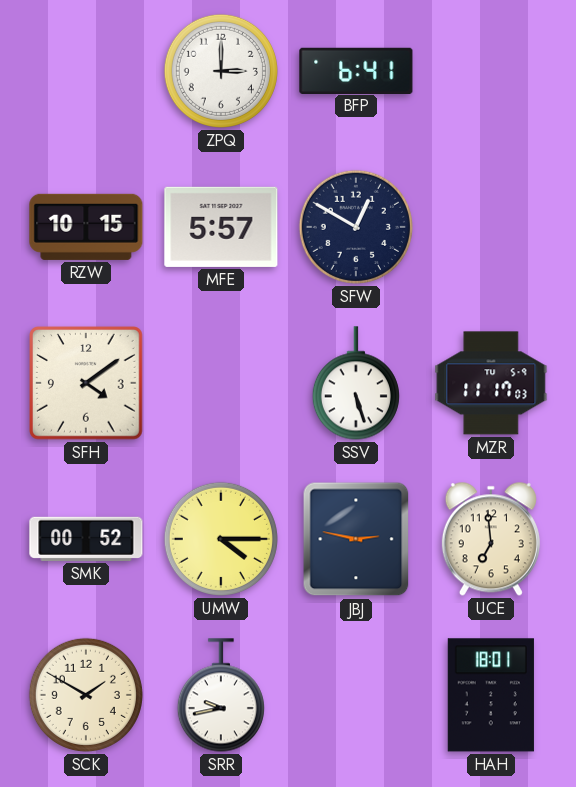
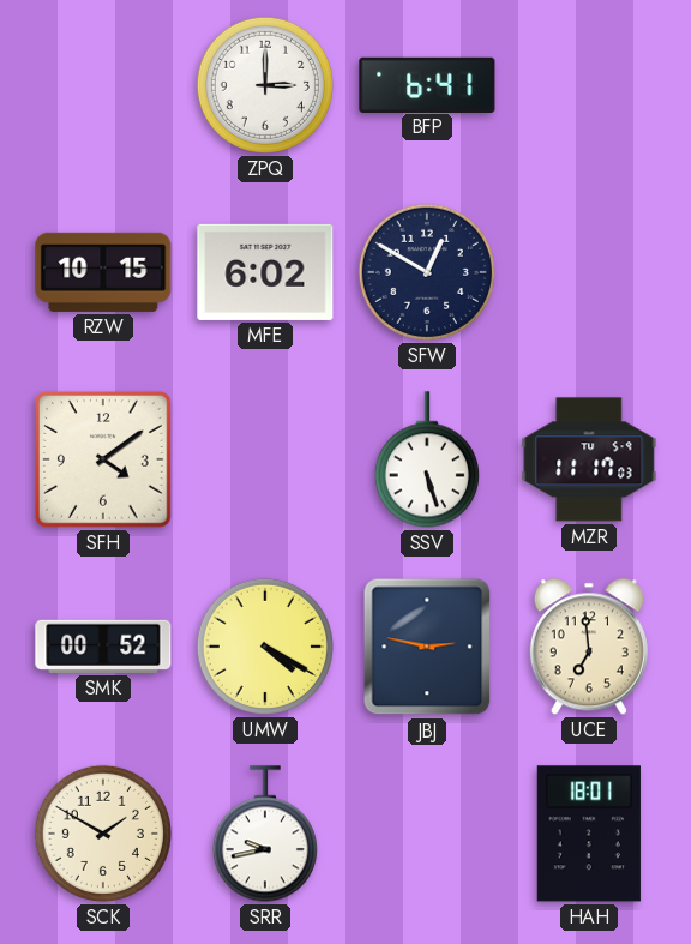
MFE: 5:57 -> 6:02 (265, 272)
UMW: 4:15 -> 4:20 (265, 647)
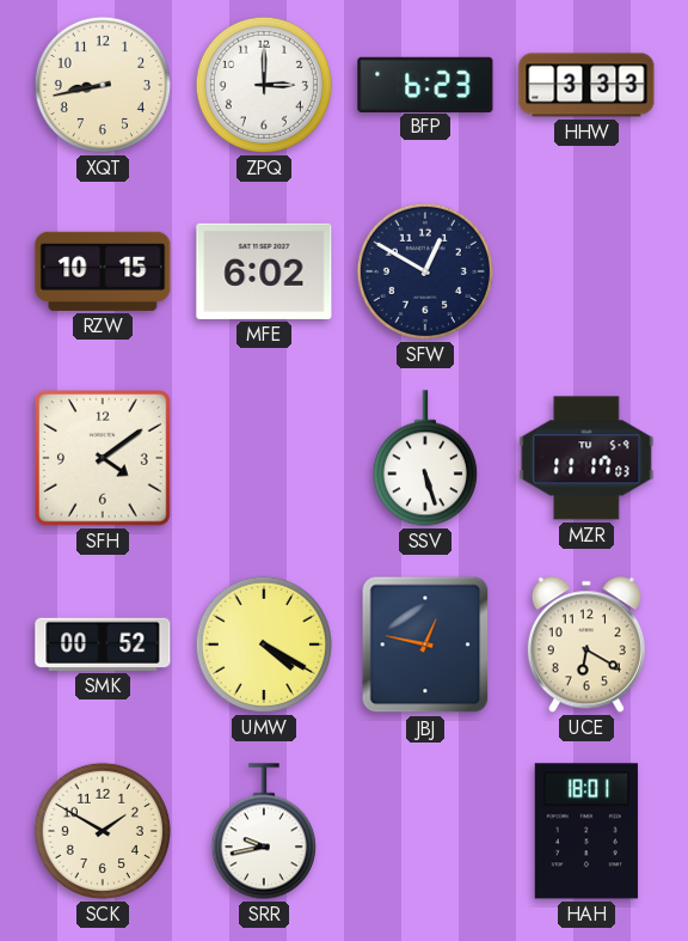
XQT: none -> 8:43 (103, 85)
BFP: 6:41 -> 6:23 (425, 84)
HHW: none -> 3:33 (586, 85)
JBJ: 2:47 -> 12:47 (425, 644)
UCE: 6:59 -> 6:20 (586, 644)
